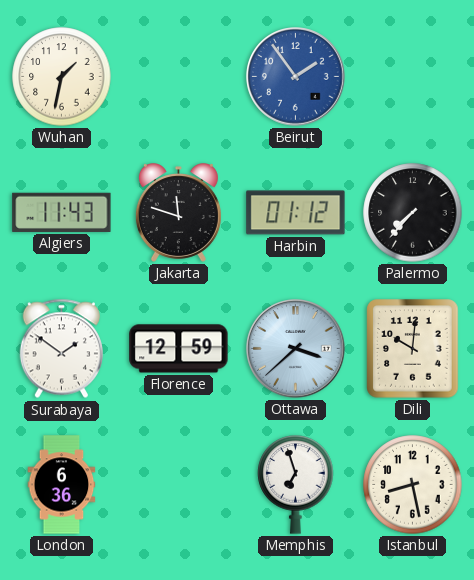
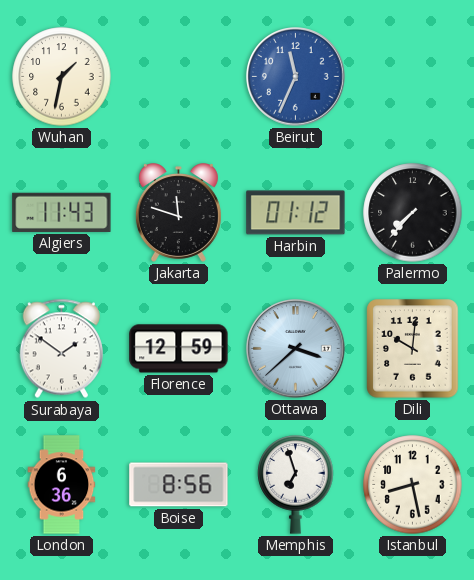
Beirut: 1:54 -> 11:34 (296, 77)
Boise: none -> 8:56 (179, 485)
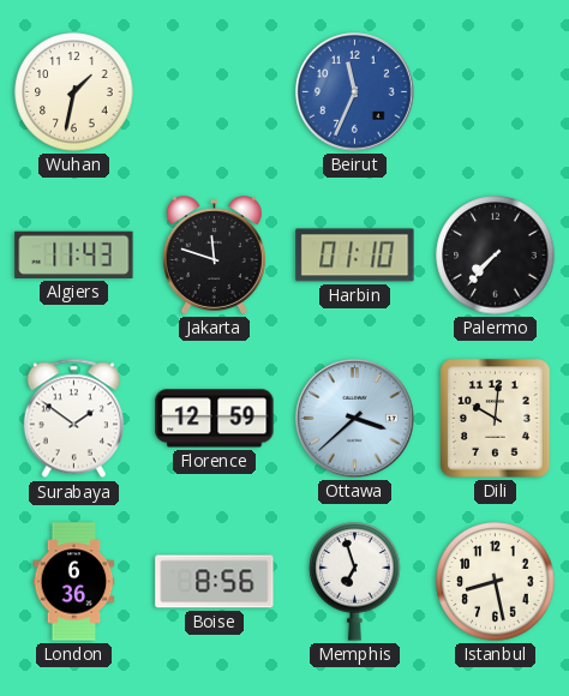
Harbin: 01:12 -> 01:10 (355, 256)
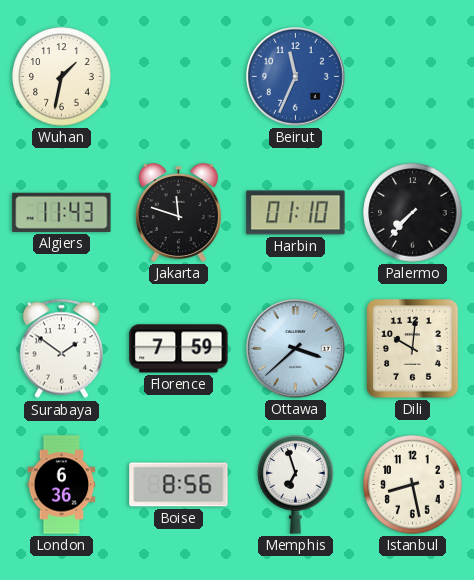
Florence: 12:59 -> 7:59 (179, 349)
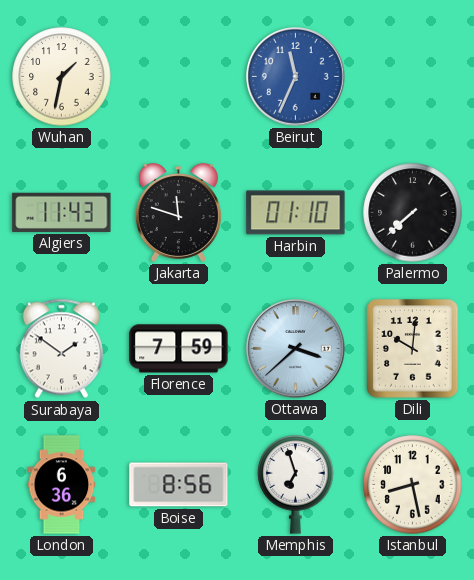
Palermo: 7:37 -> 7:38 (413, 213)
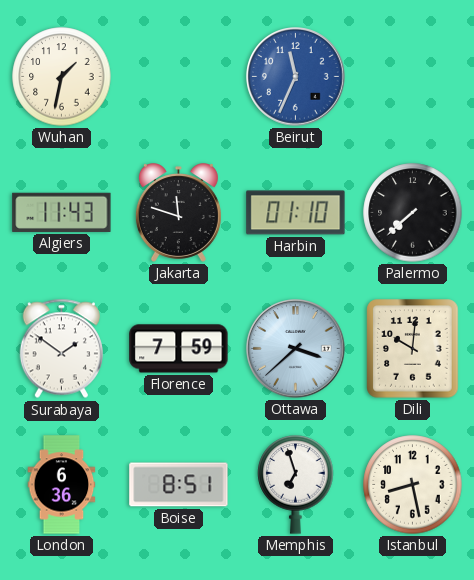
Boise: 8:56 -> 8:51 (179, 485)
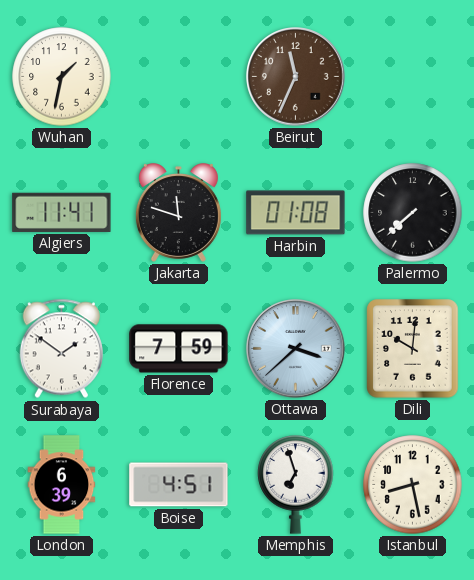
Beirut dial: blue -> brown (296, 77)
Algiers: 11:43 -> 11:41 (62, 212)
Harbin: 01:10 -> 01:08 (296, 213)
London: 6:36 -> 6:39 (62, 485)
Boise: 8:51 -> 4:51 (179, 485)
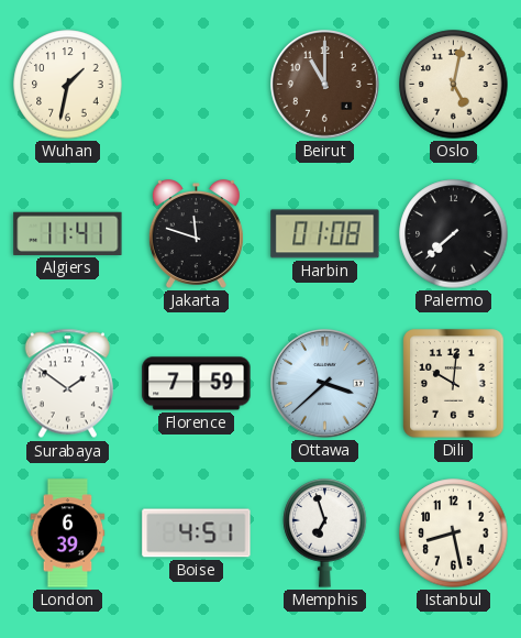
Beirut: 11:34 -> 11:00 (325, 85)
Oslo: none -> 5:02 (454, 85)
